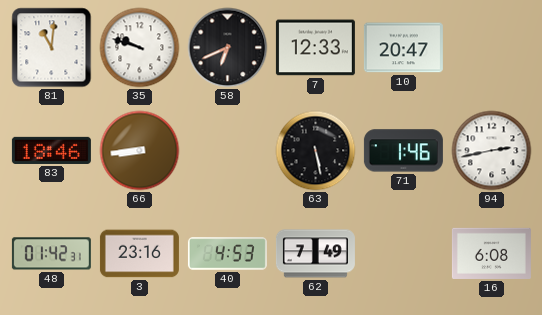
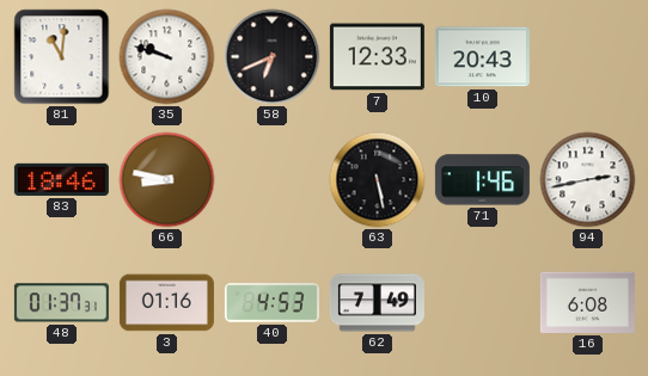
10: 20:47 -> 20:43 (482, 57)
66: 8:44 -> 8:47 (167, 180)
48: 01:42 -> 01:37 (61, 303)
3: 23:16 -> 01:16 (166, 303)
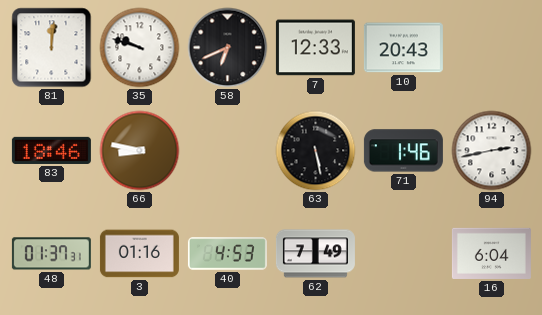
81: 11:01 -> 12:01 (52, 48)
16: 6:08 -> 6:04 (491, 253)
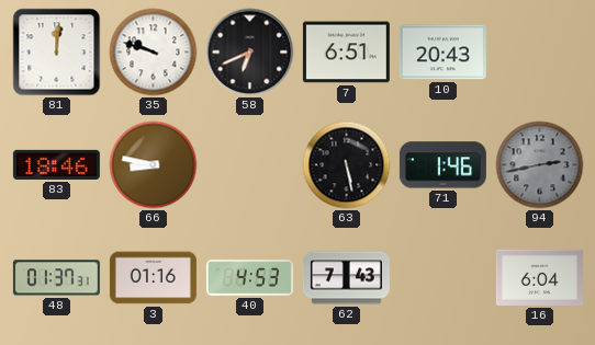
7: 12:33 -> 6:51 (346, 53)
94 dial: white -> grey (540, 165)
62: 7:49 -> 7:43 (346, 278)
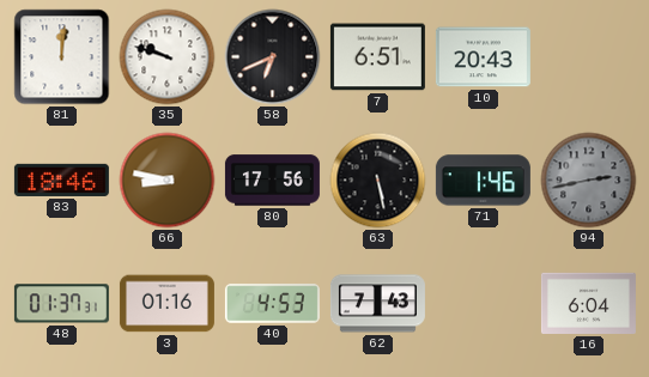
80: none -> 17:56 (272, 181)
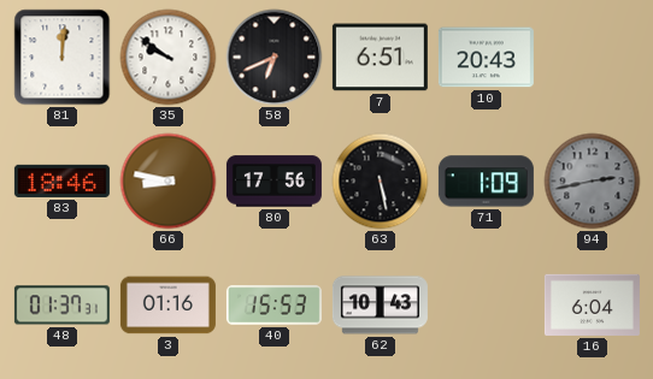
35: 9:48 -> 9:51 (169, 58)
71: 1:46 -> 1:09 (486, 182)
40: 4:53 -> 15:53 (273, 306)
62: 7:43 -> 10:43 (380, 306)
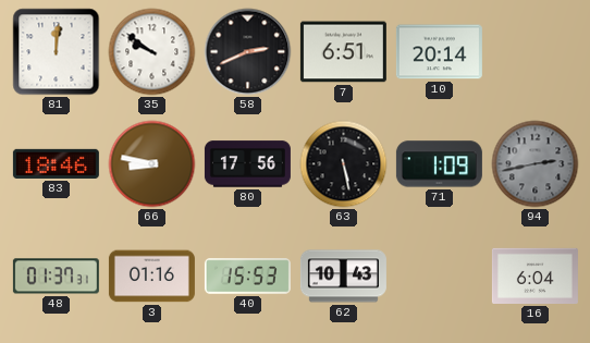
58: 6:41 -> 2:41 (248, 52)
10: 20:43 -> 20:14 (439, 52)
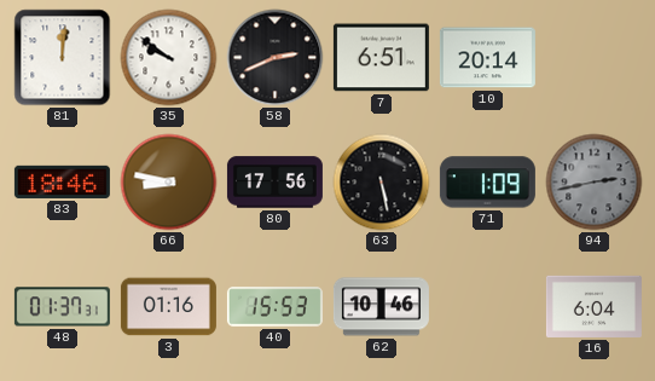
62: 10:43 -> 10:46 (381, 307)
